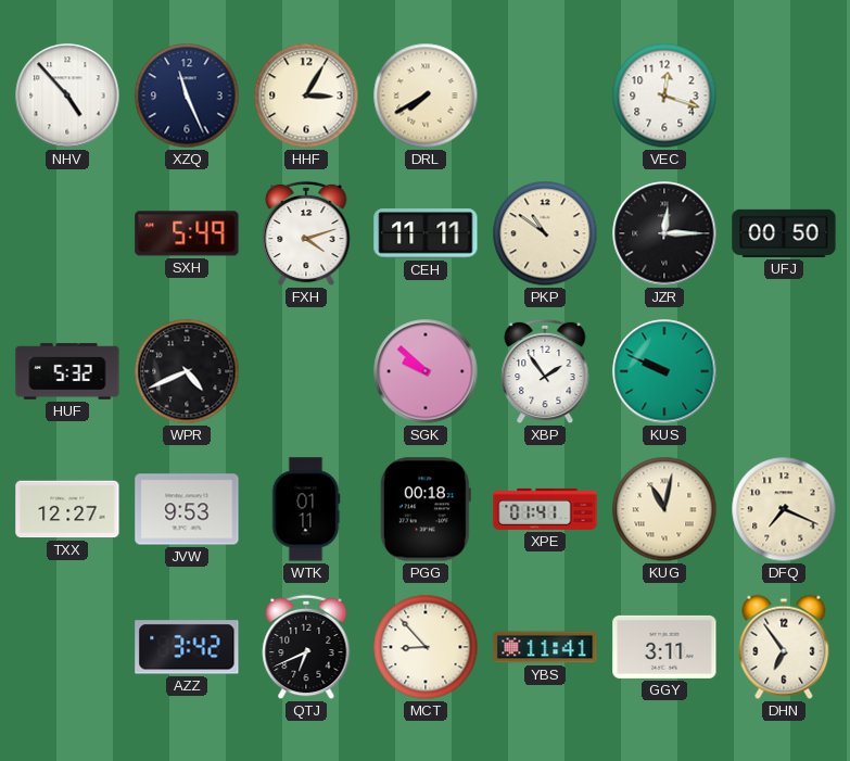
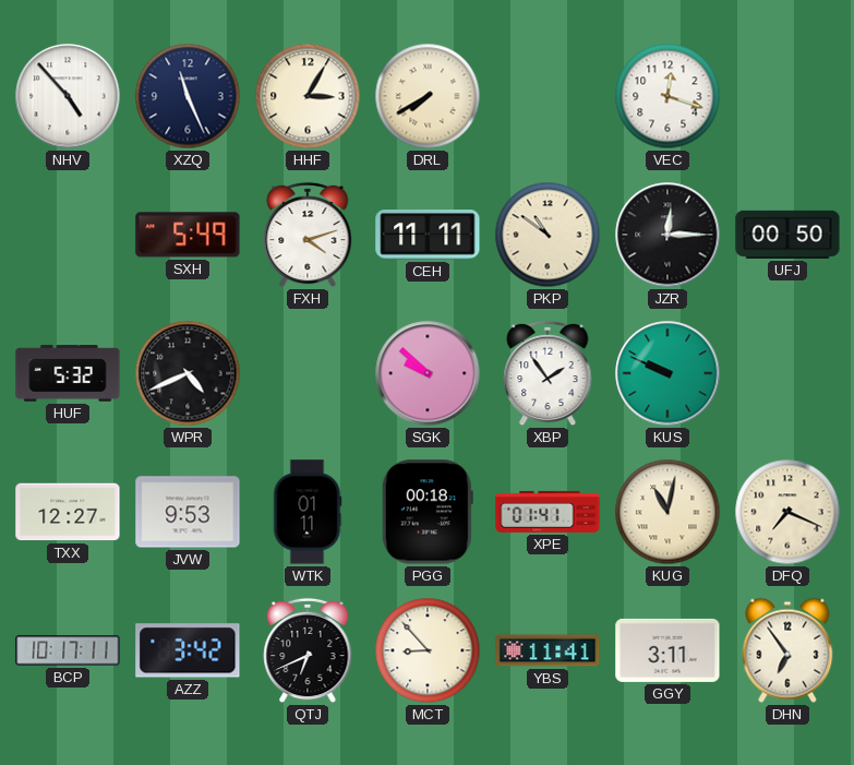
BCP: none -> 10:17 (68, 650)
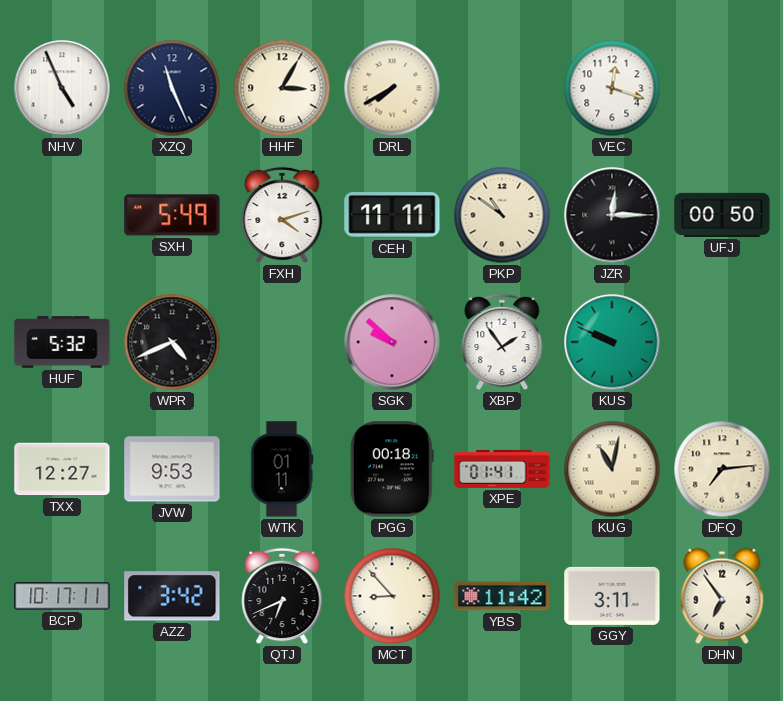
NHV: 4:53 -> 4:56 (62, 88)
DFQ: 7:19 -> 7:14 (722, 469)
YBS: 11:41 -> 11:42 (502, 596)
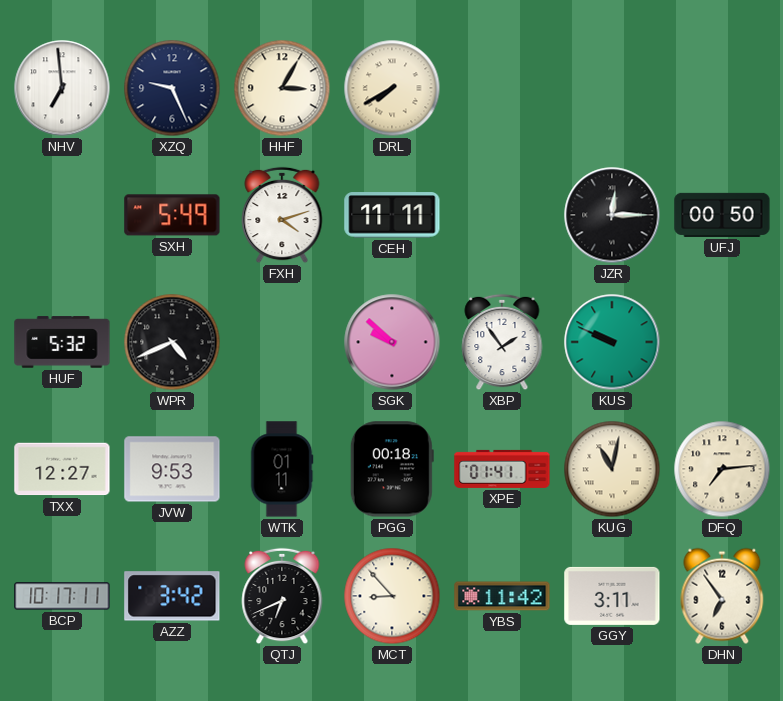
NHV: 4:56 -> 6:59 (62, 88)
XZQ: 11:26 -> 9:26 (172, 88)
VEC: 12:18 -> none (612, 88)
PKP: 10:51 -> none (502, 215)
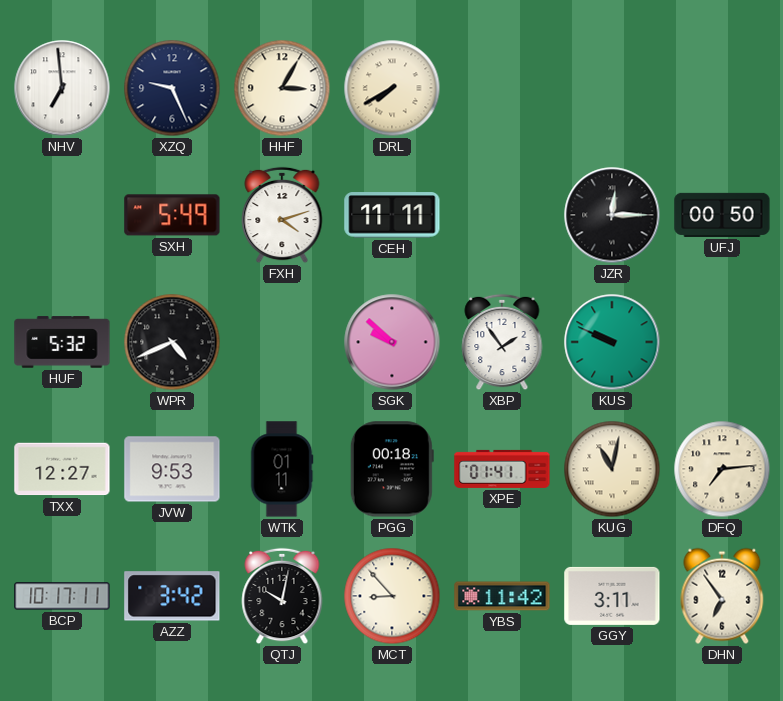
QTJ: 6:41 -> 10:02 (282, 596)
